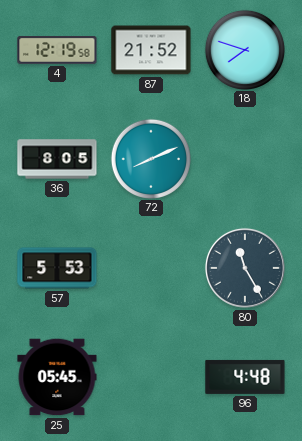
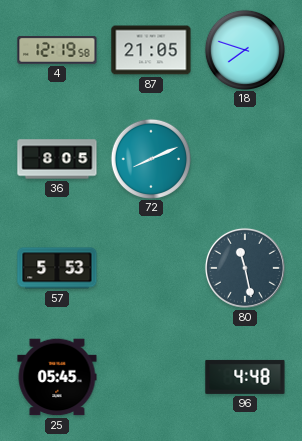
87: 21:52 -> 21:05 (151, 50)
80: 11:25 -> 11:28 (245, 268)
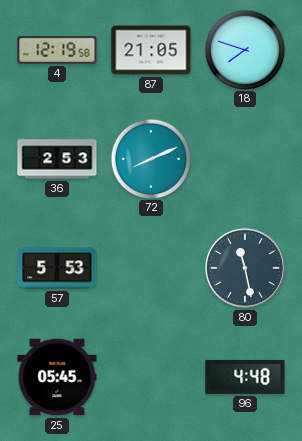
36: 8:05 -> 2:53 (57, 159)
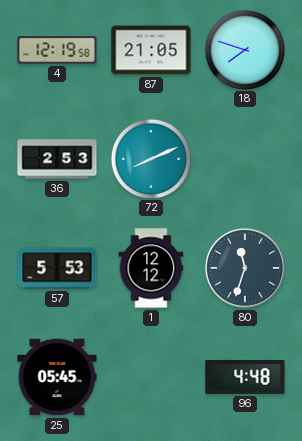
1: none -> 12:12 (151, 268)
80: 11:28 -> 11:33 (245, 268)
